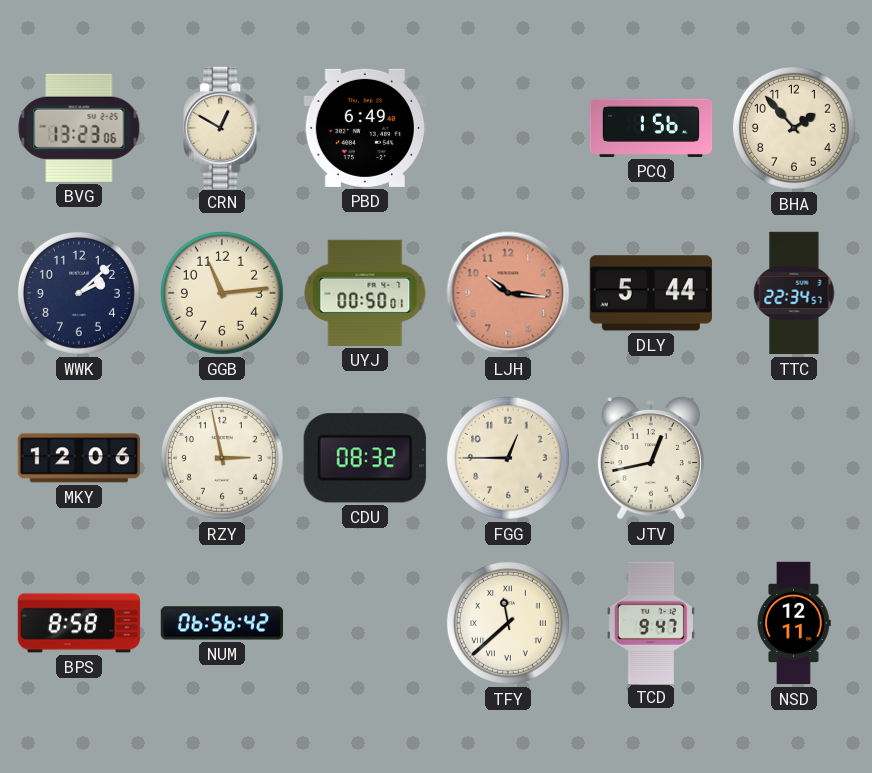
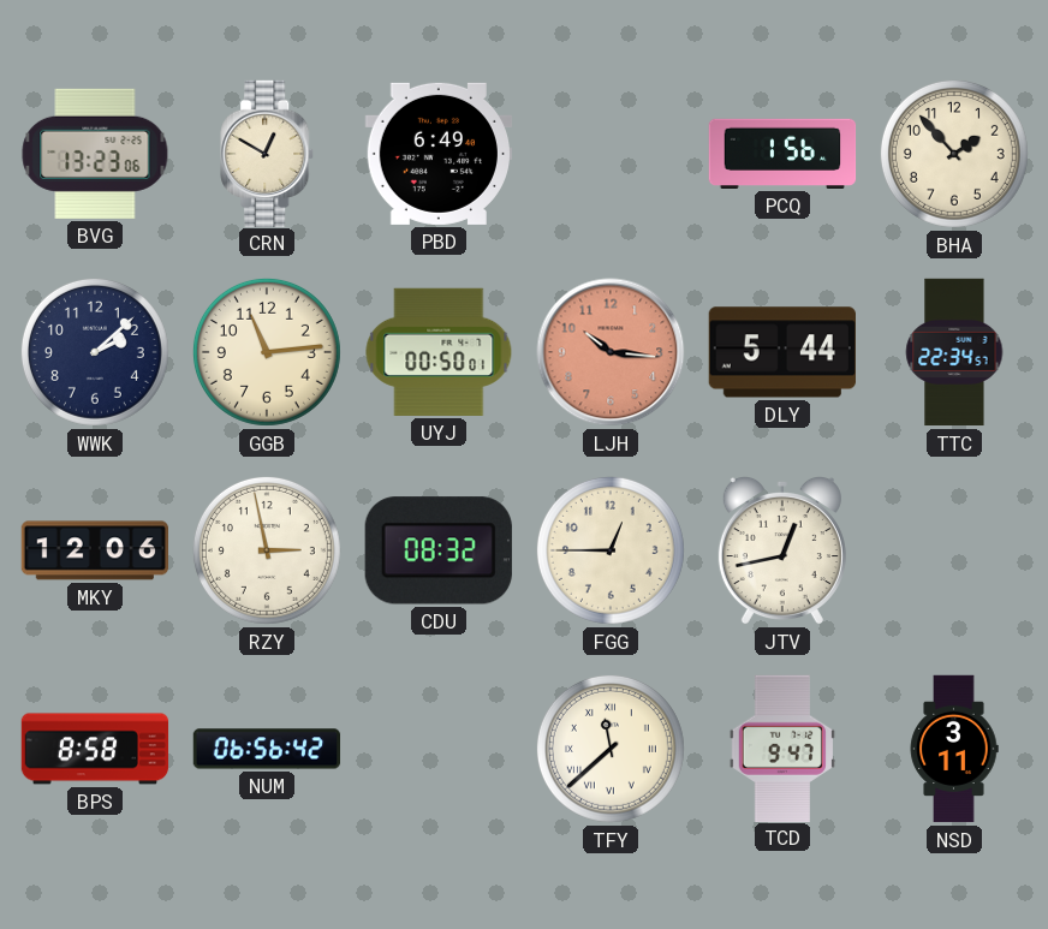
NSD: 12:11 -> 3:11 (954, 749)
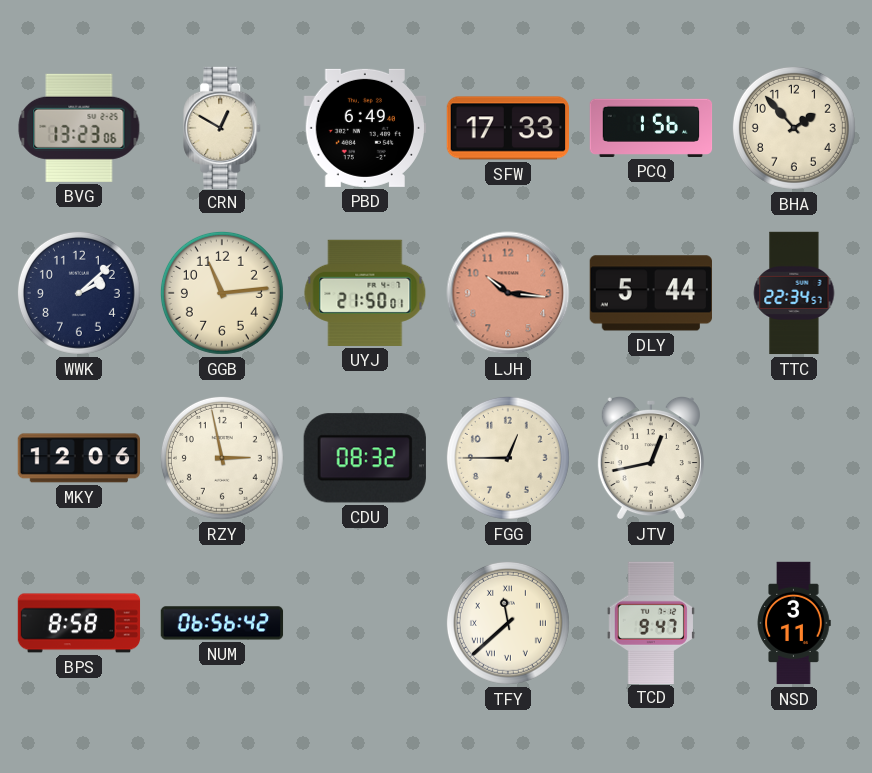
SFW: none -> 17:33 (507, 128)
UYJ: 00:50 -> 21:50 (365, 293)
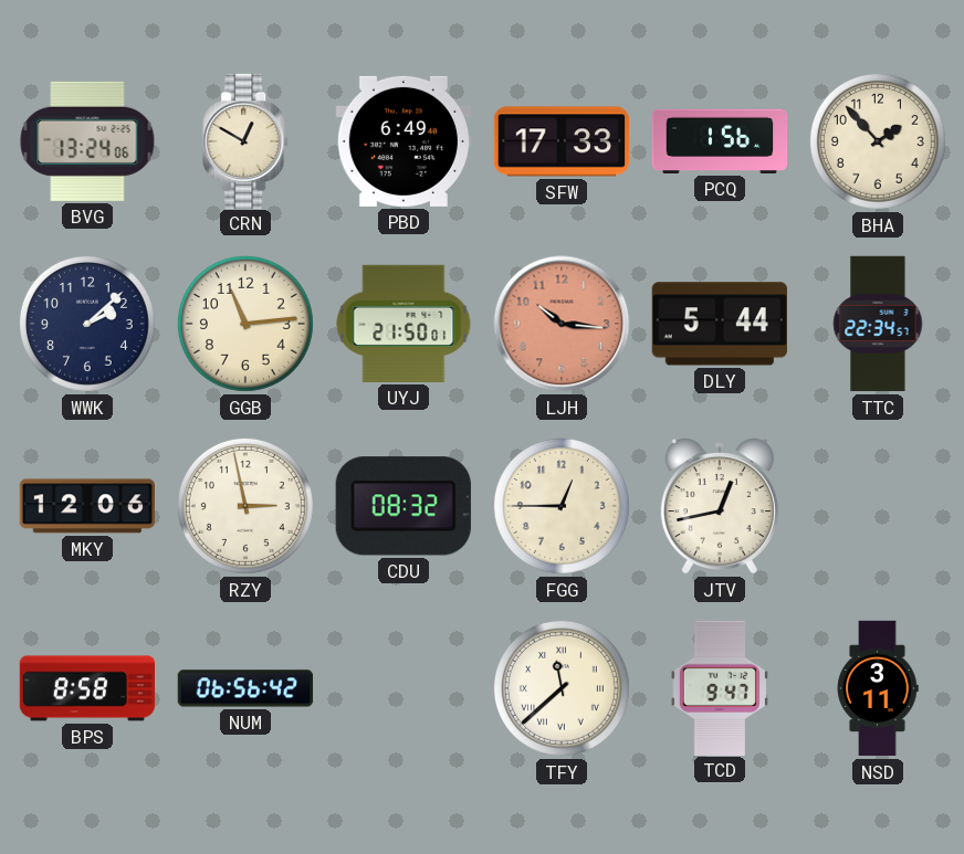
BVG: 13:23 -> 13:24 (87, 141)
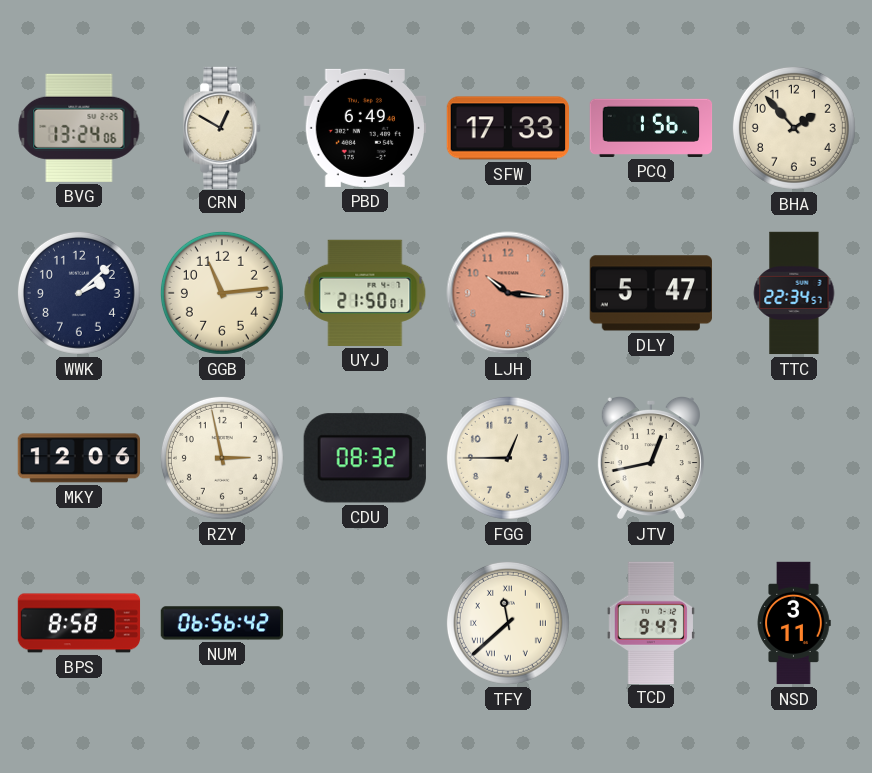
DLY: 5:44 -> 5:47 (651, 293)
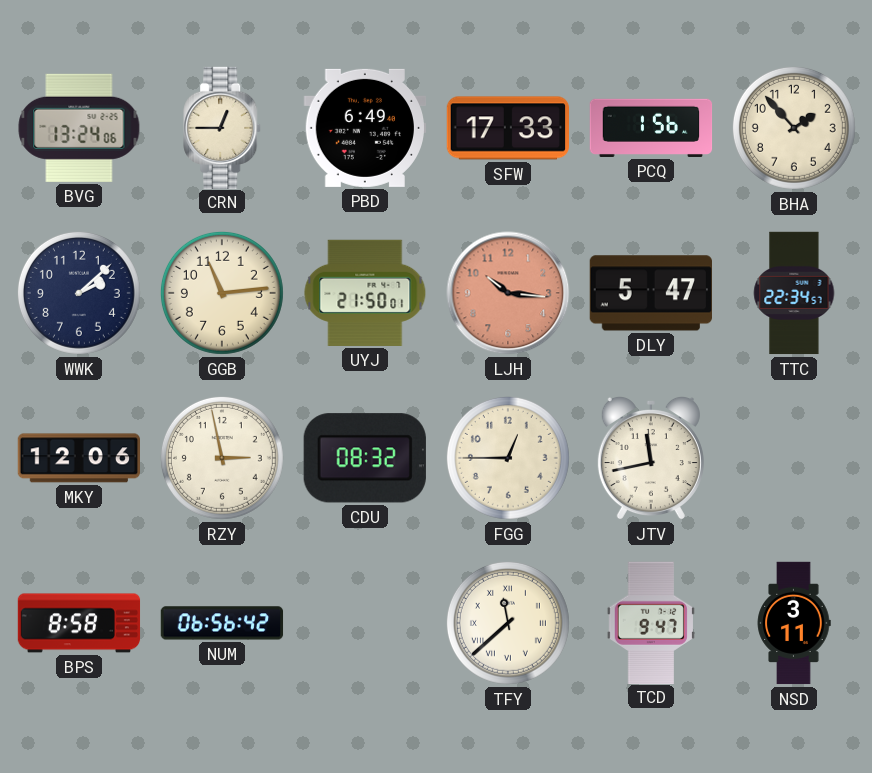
CRN: 12:50 -> 12:45 (223, 127)
JTV: 12:43 -> 11:43 (651, 458)
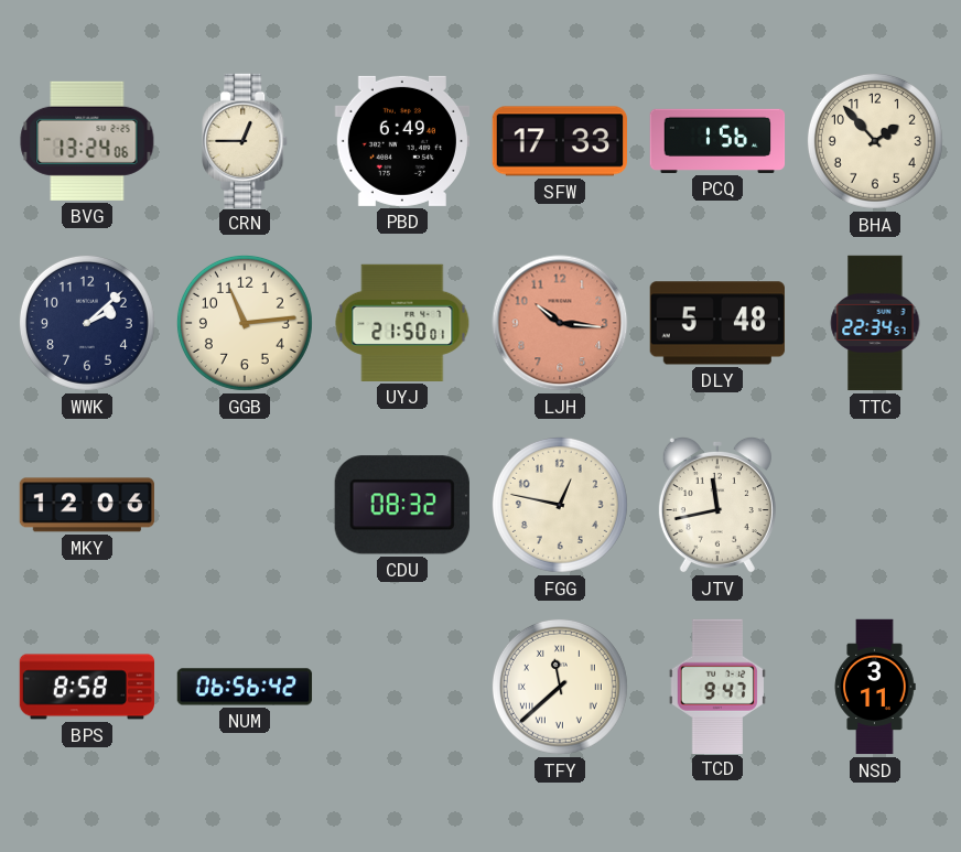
DLY: 5:47 -> 5:48 (717, 323)
RZY: 2:58 -> none (222, 458)
FGG: 12:45 -> 12:47 (560, 505)
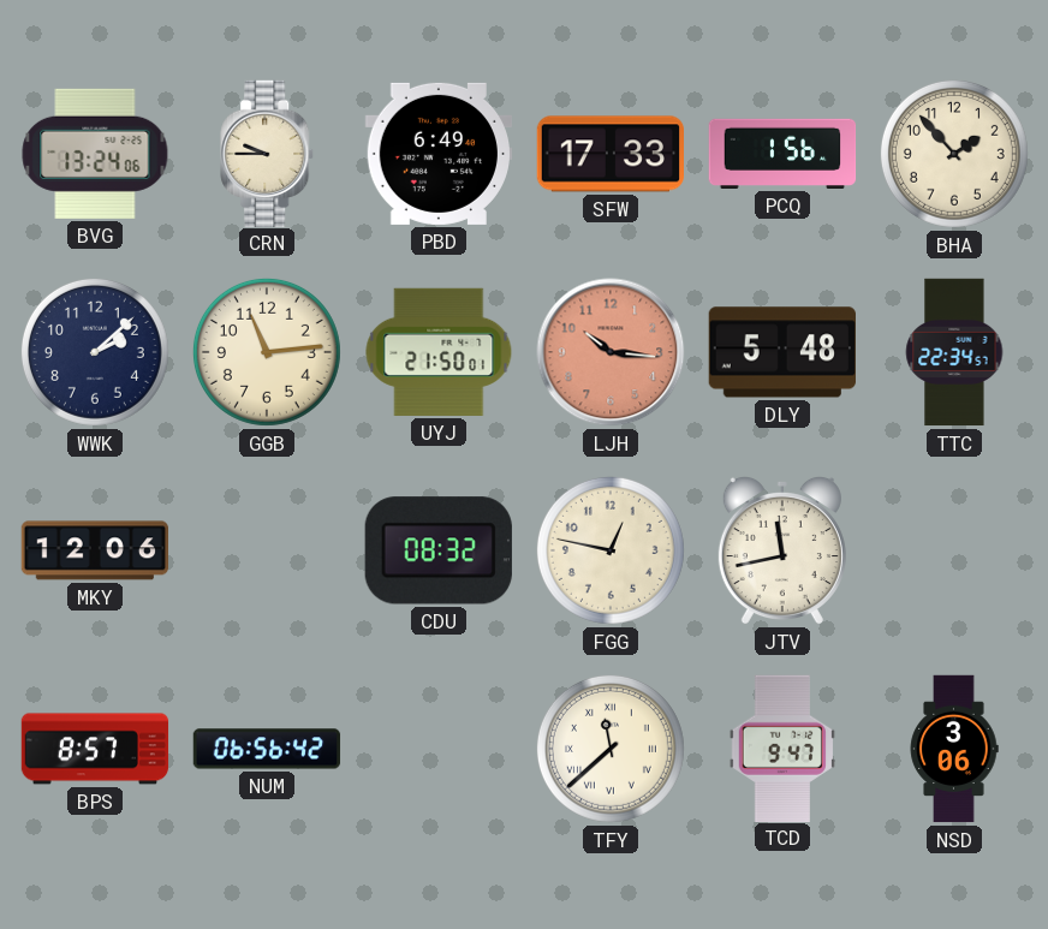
CRN: 12:45 -> 9:45 (268, 153)
BPS: 8:58 -> 8:57 (95, 749)
NSD: 3:11 -> 3:06 (954, 749)
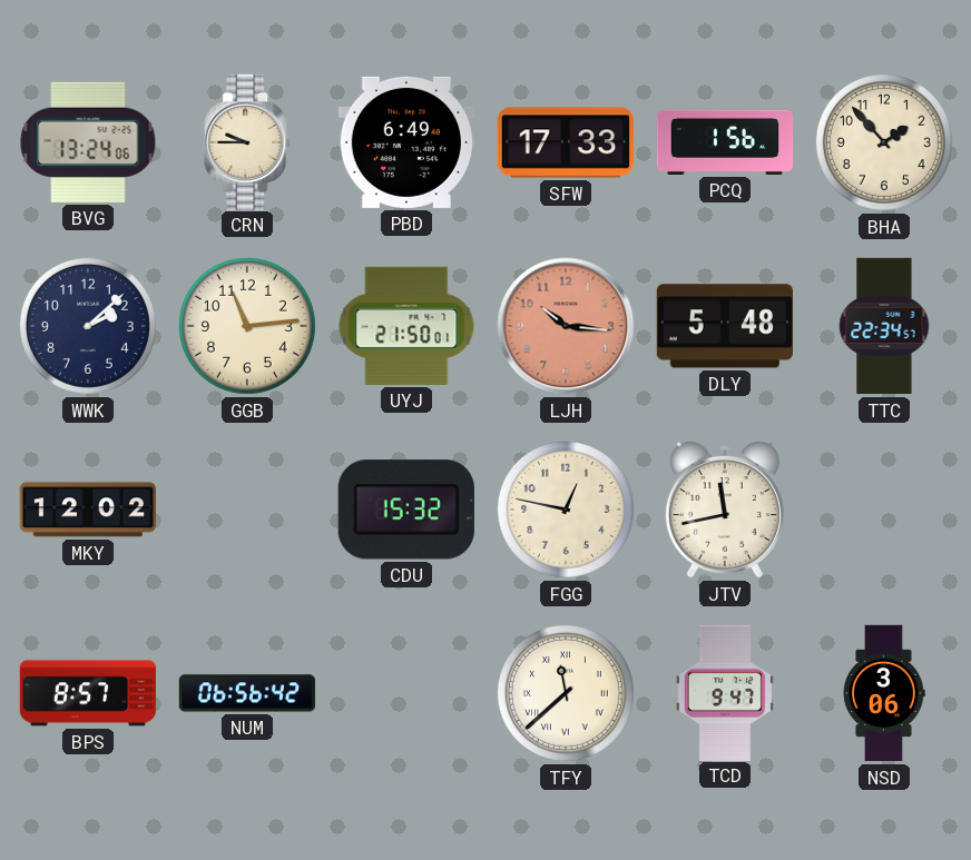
MKY: 12:06 -> 12:02 (87, 510)
CDU: 08:32 -> 15:32 (406, 510)
